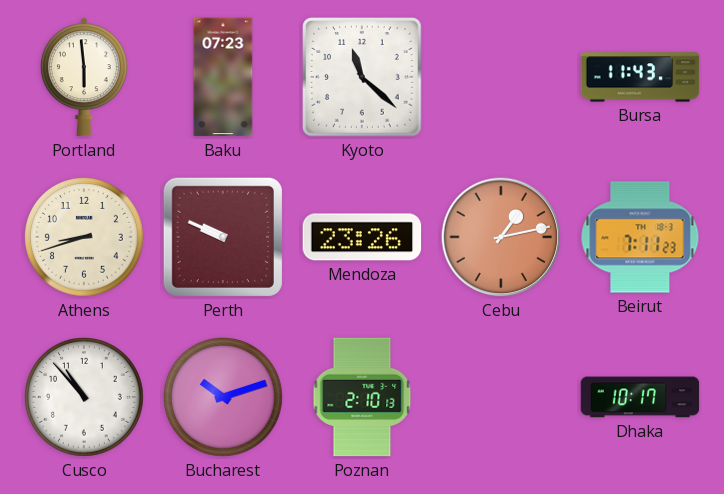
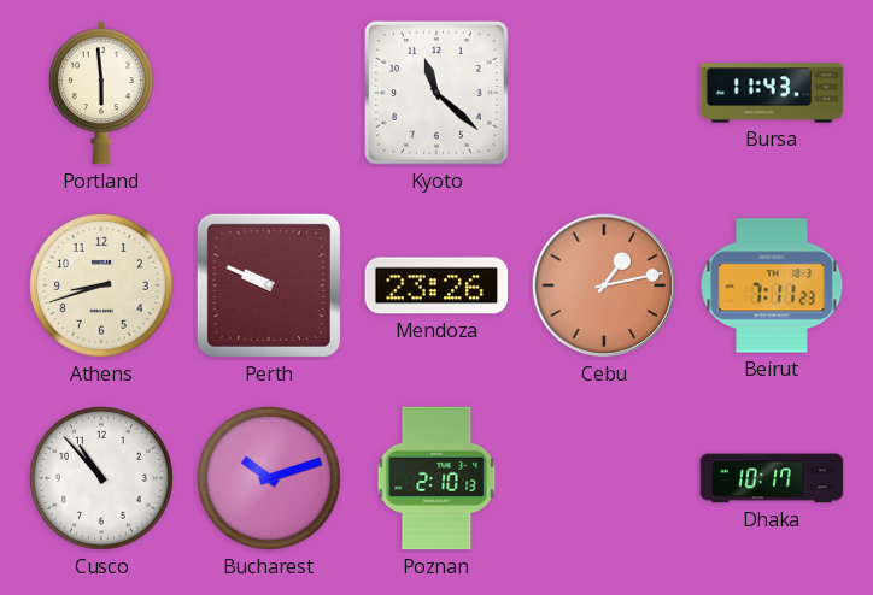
Baku: 07:23 -> none (223, 77)
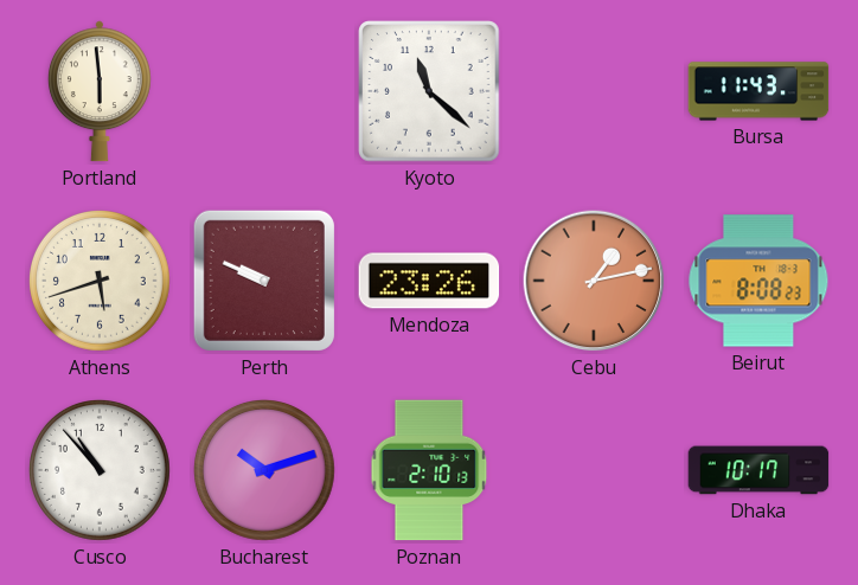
Athens: 8:42 -> 5:42 (101, 282)
Beirut: 7:11 -> 8:08 (758, 281)
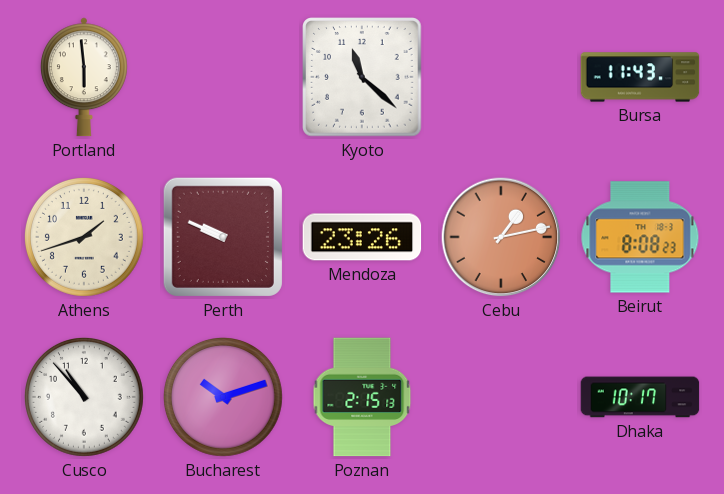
Athens: 5:42 -> 1:42 (85, 238)
Poznan: 2:10 -> 2:15 (362, 397)
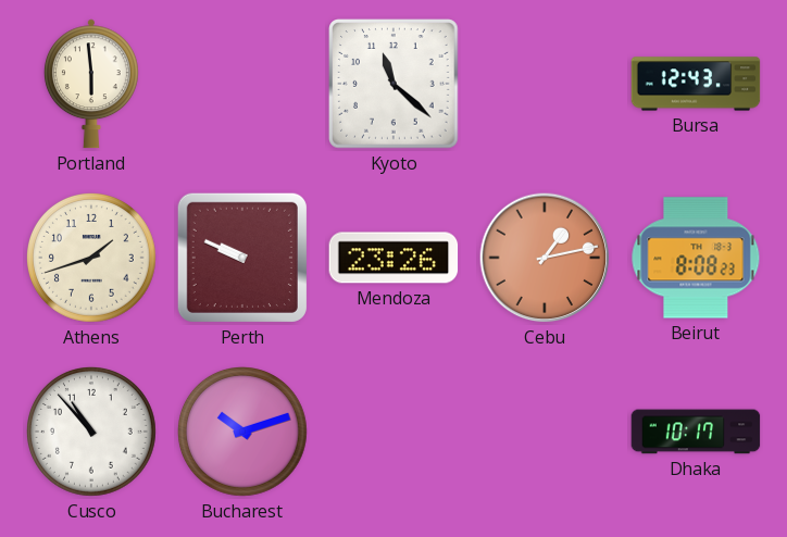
Bursa: 11:43 -> 12:43 (696, 84)
Poznan: 2:15 -> none (362, 397)
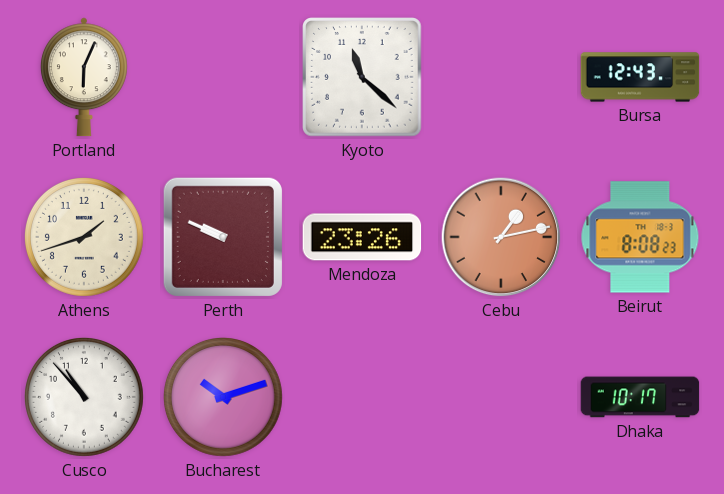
Portland: 5:59 -> 6:04 (84, 77)
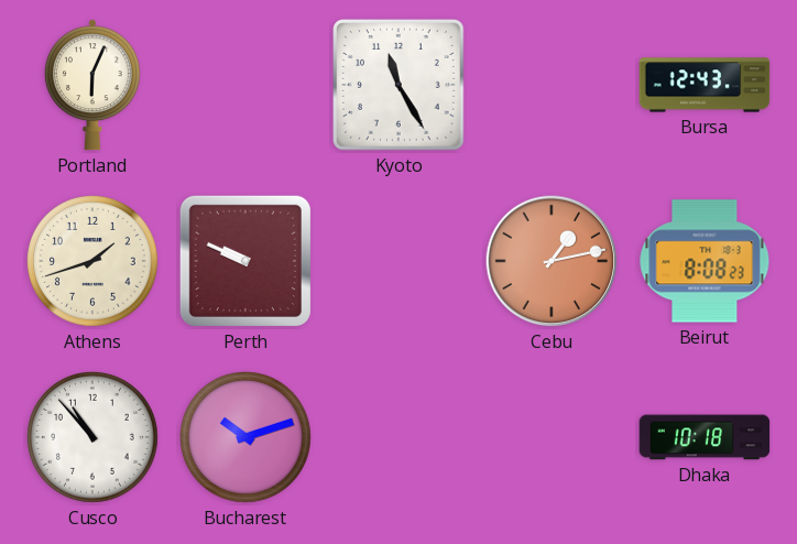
Kyoto: 11:22 -> 11:25 (398, 85)
Mendoza: 23:26 -> none (362, 237)
Dhaka: 10:17 -> 10:18 (705, 437)
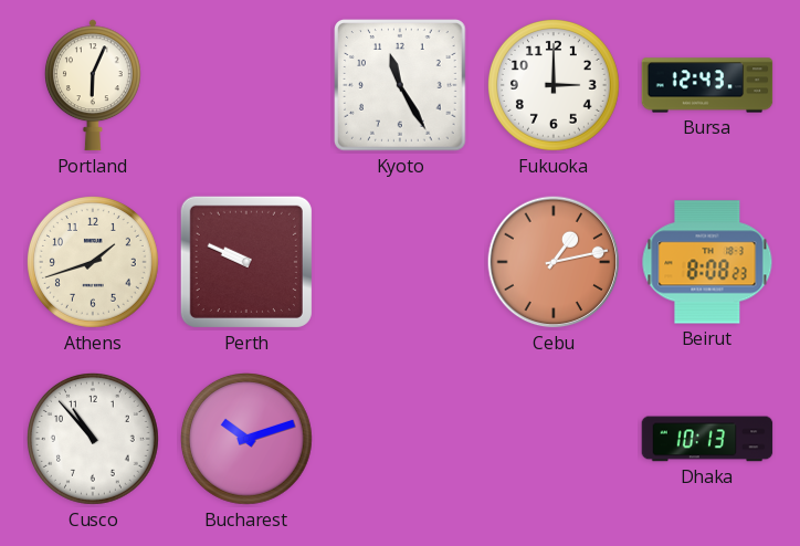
Fukuoka: none -> 3:00 (555, 86)
Dhaka: 10:18 -> 10:13 (707, 439)
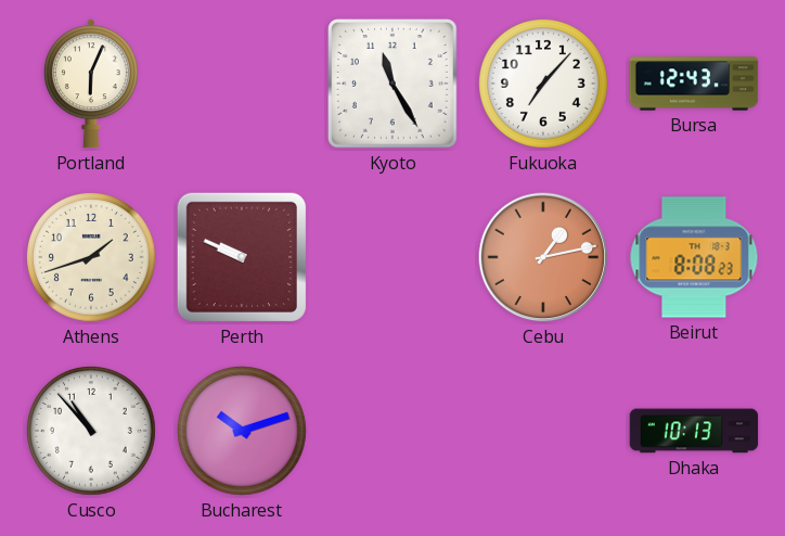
Fukuoka: 3:00 -> 7:07 (544, 85)
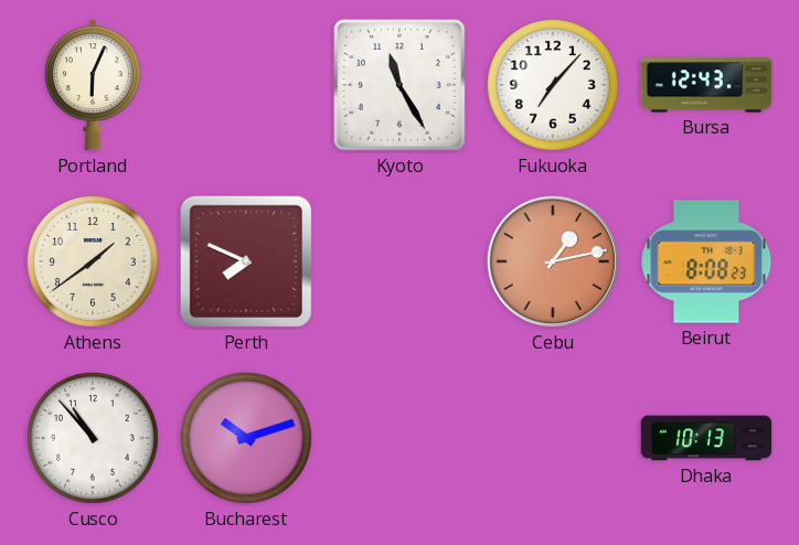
Athens: 1:42 -> 1:39 (94, 263)
Perth: 9:49 -> 7:49 (246, 261)
